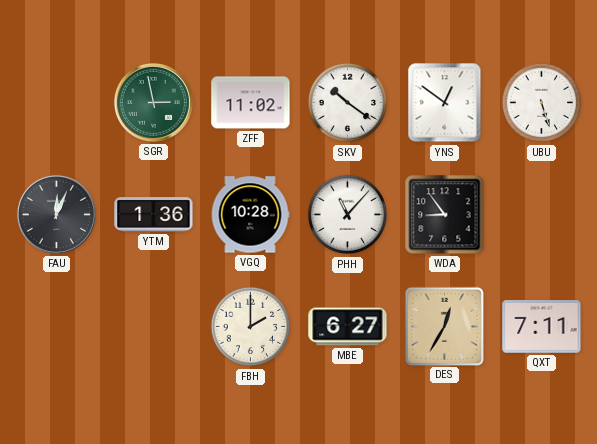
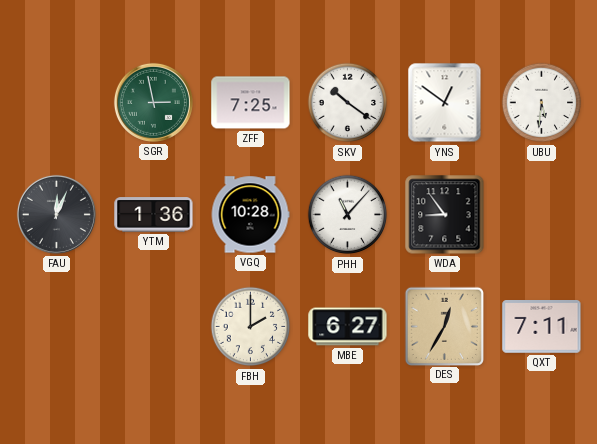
ZFF: 11:02 -> 7:25 (251, 103)
UBU: 5:27 -> 5:31 (542, 103)
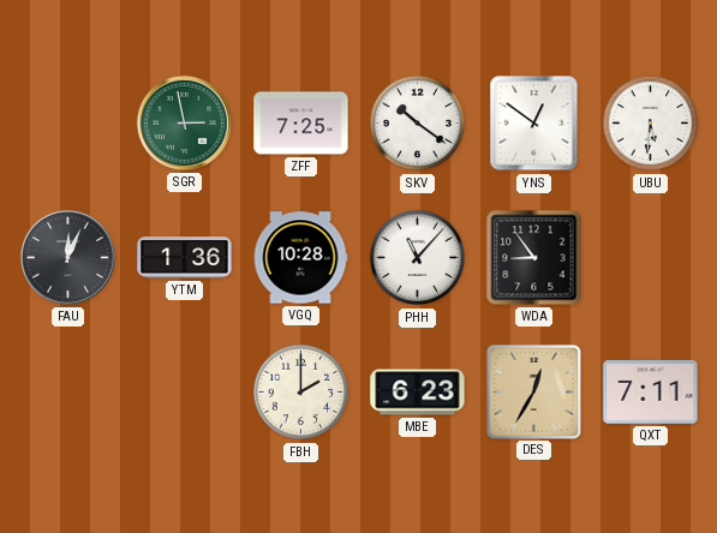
MBE: 6:27 -> 6:23 (418, 393)
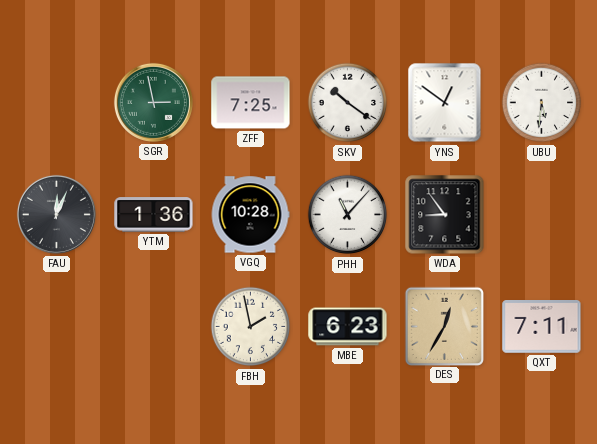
FBH: 2:00 -> 1:58 (251, 327)
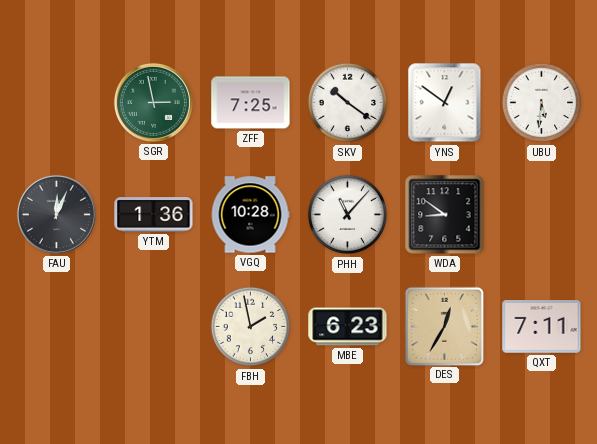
WDA: 8:54 -> 8:51 (445, 215)
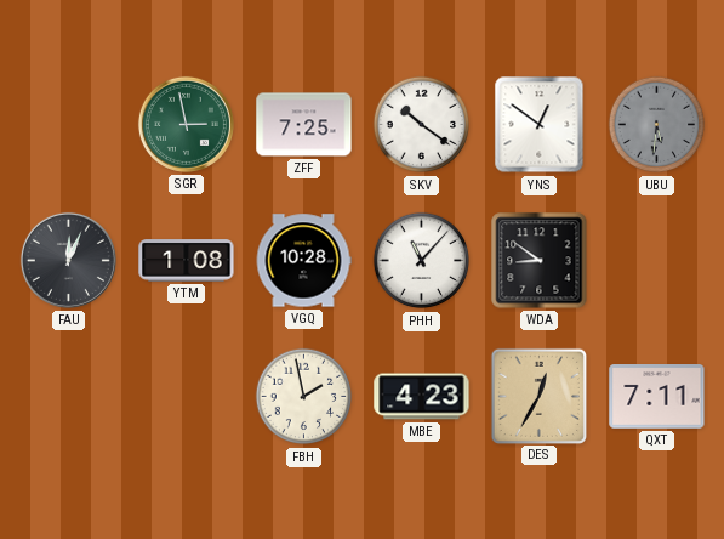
UBU dial: white -> grey (657, 125)
YTM: 1:36 -> 1:08 (187, 261)
MBE: 6:23 -> 4:23 (422, 397)
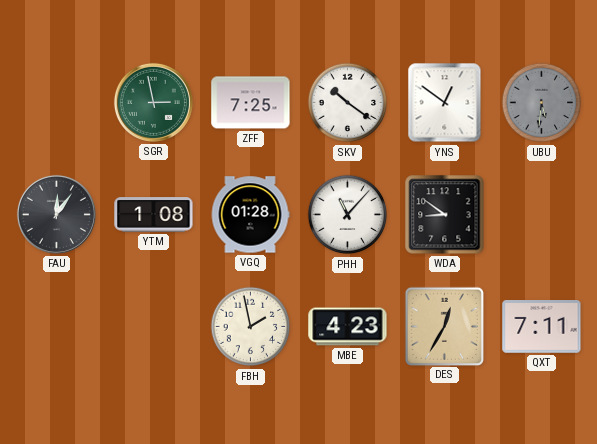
FAU: 12:04 -> 12:06 (56, 214)
VGQ: 10:28 -> 01:28 (250, 215)
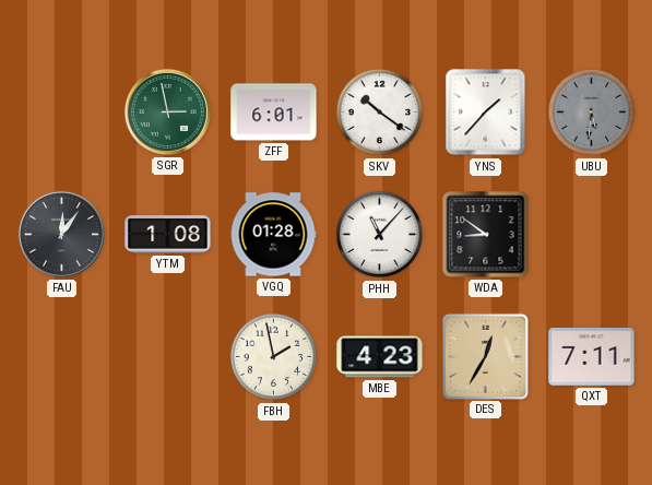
ZFF: 7:25 -> 6:01 (274, 113)
YNS: 12:51 -> 1:37 (486, 113)
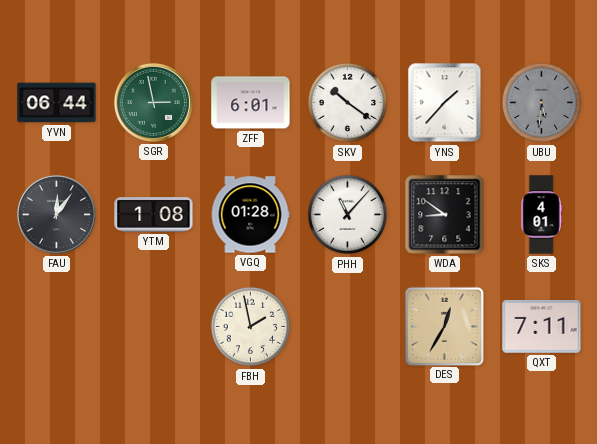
YVN: none -> 06:44 (57, 103)
SKS: none -> 4:01 (541, 215)
MBE: 4:23 -> none (380, 357)
